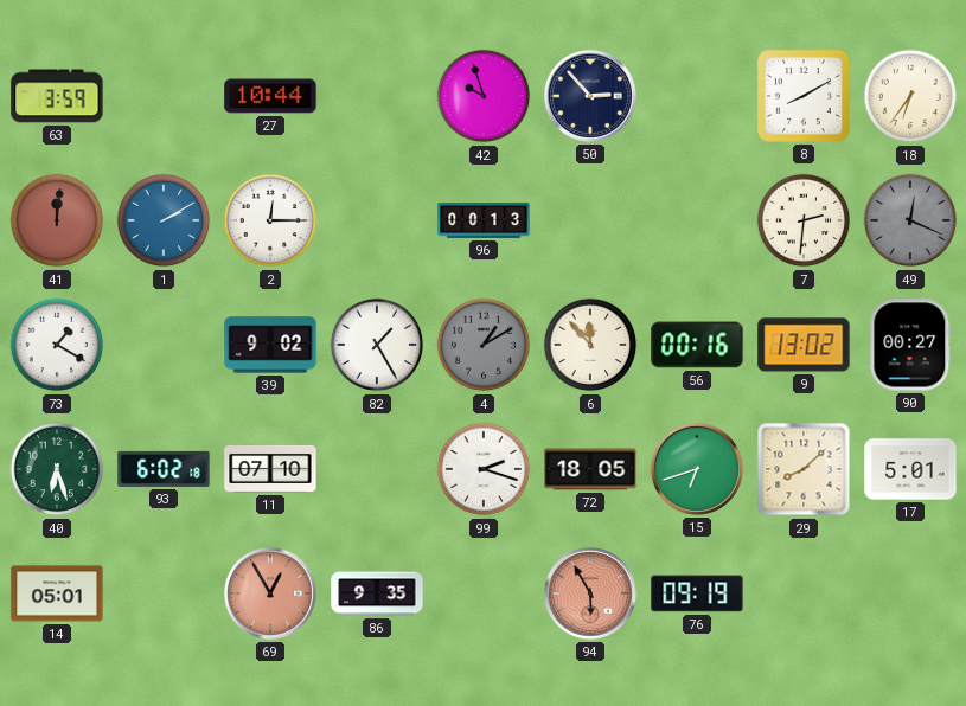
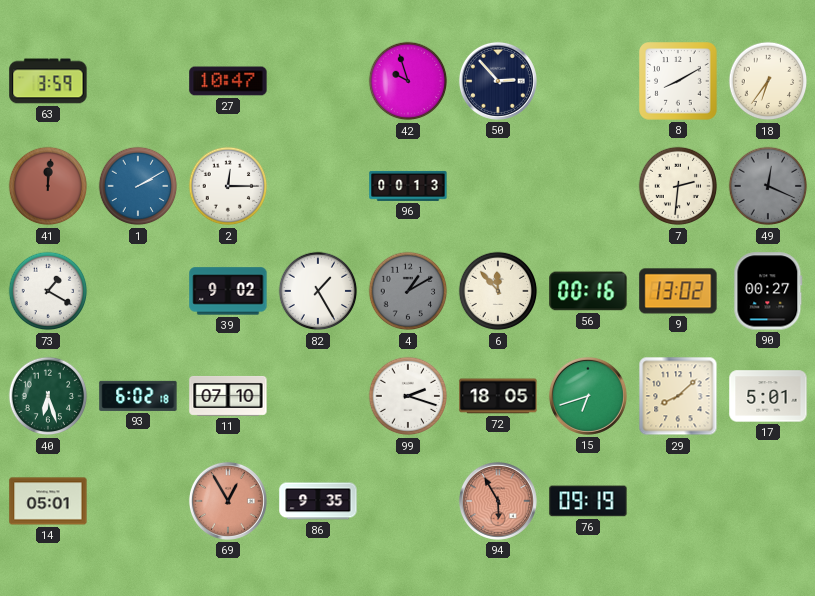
27: 10:44 -> 10:47 (228, 81)
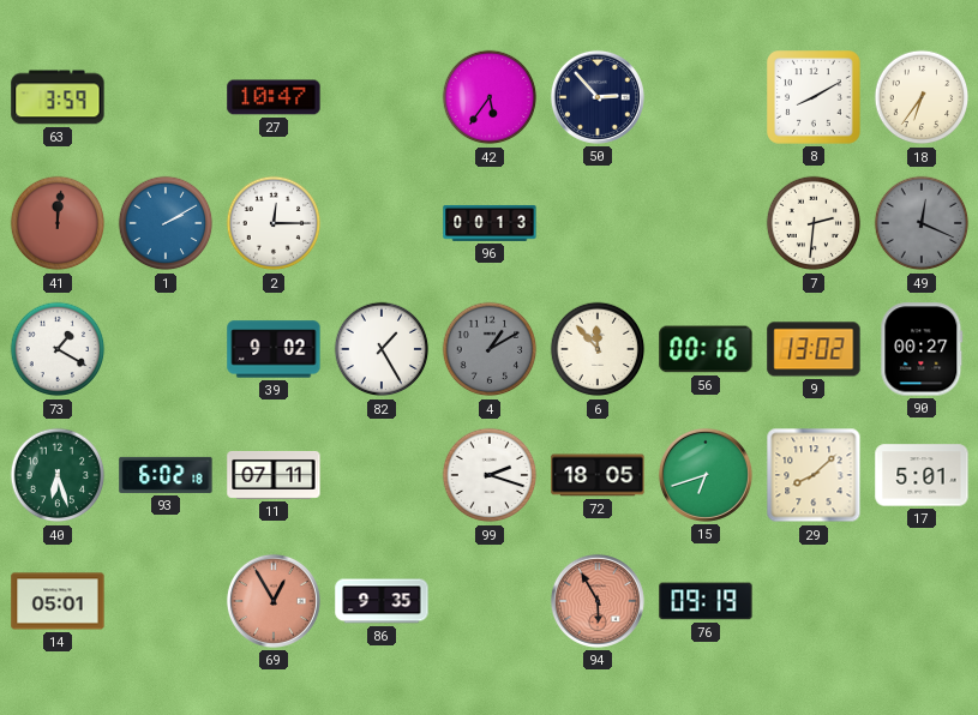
42: 9:57 -> 5:36 (490, 97)
11: 07:10 -> 07:11 (274, 475)
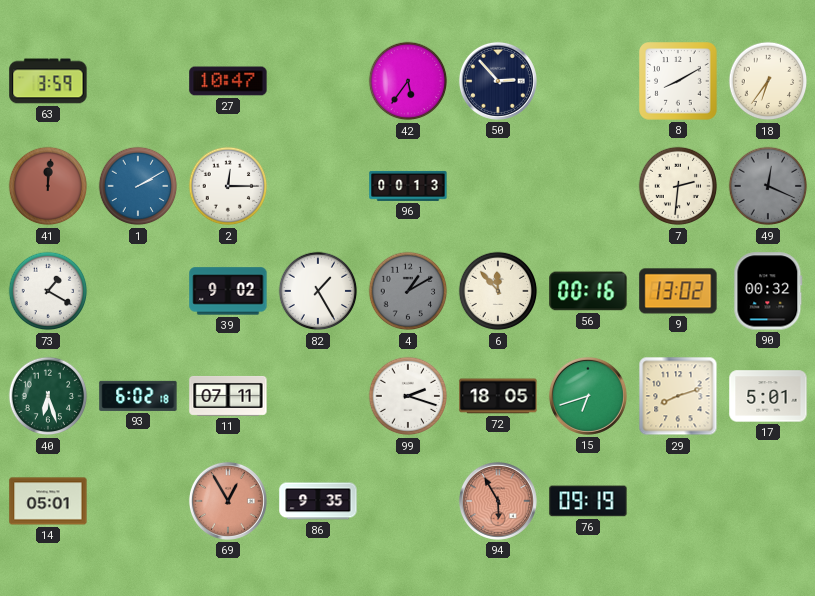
90: 00:27 -> 00:32 (768, 291)
29: 8:08 -> 8:12 (678, 396)
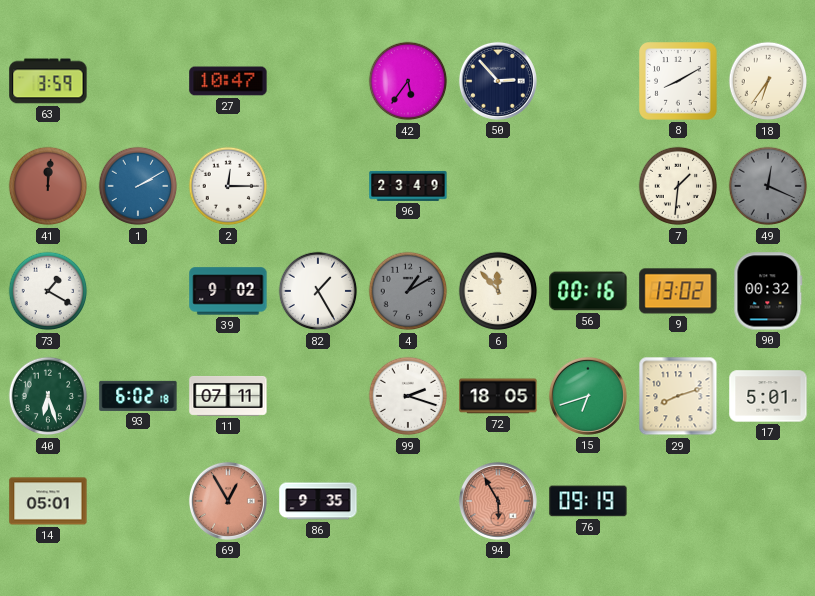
96: 00:13 -> 23:49 (408, 186)
7: 2:31 -> 1:31 (678, 186)
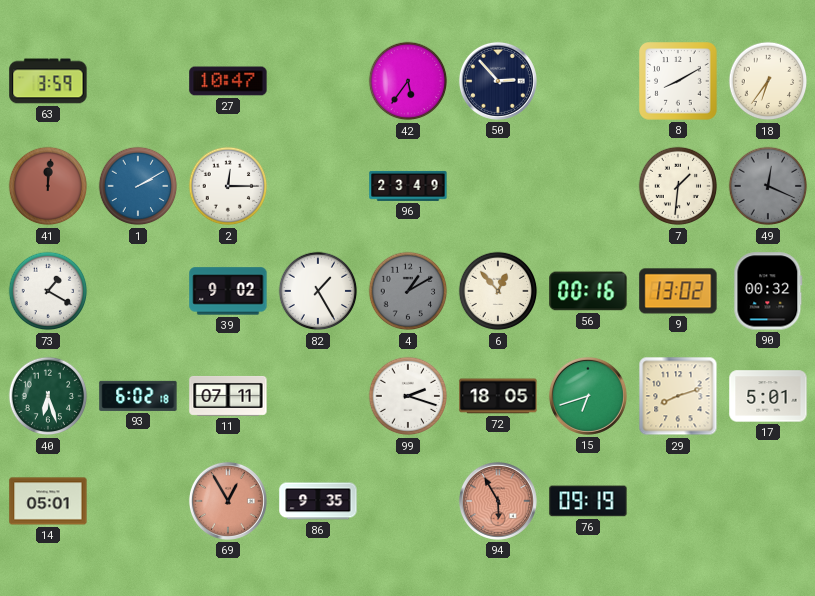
6: 11:53 -> 12:53 (498, 291)
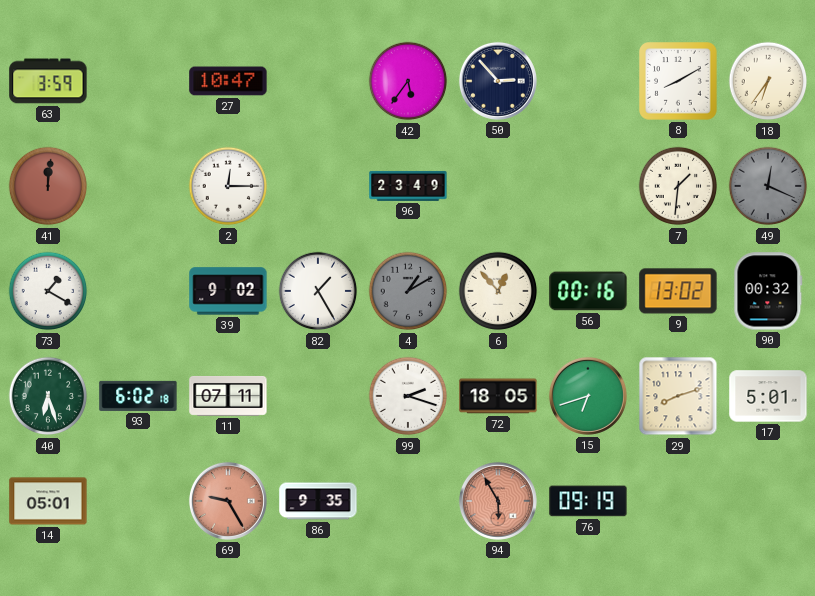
1: 2:10 -> none (138, 186)
69: 12:55 -> 9:25 (228, 501)
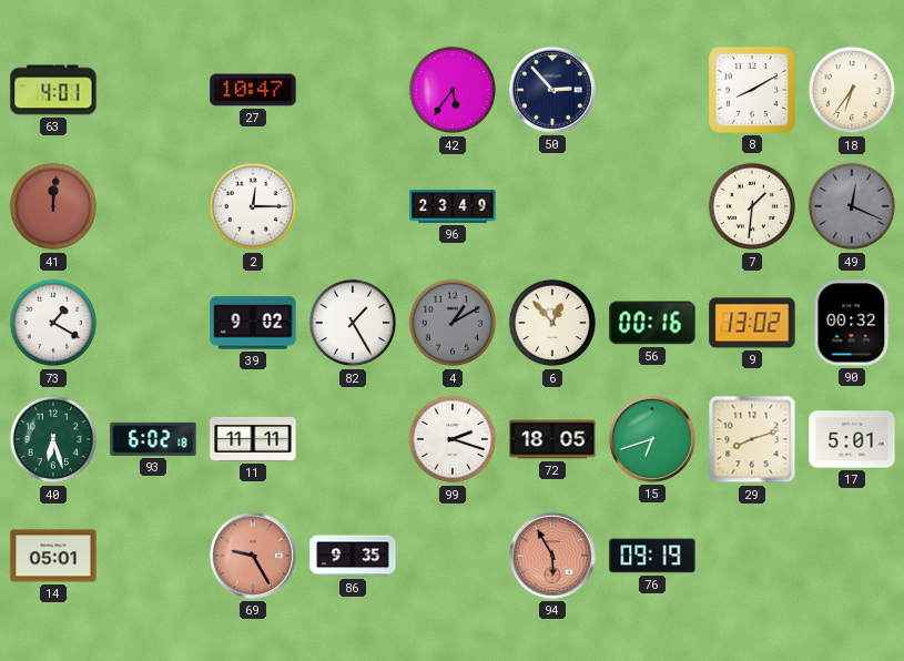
63: 3:59 -> 4:01 (53, 90)
11: 07:11 -> 11:11 (253, 439)
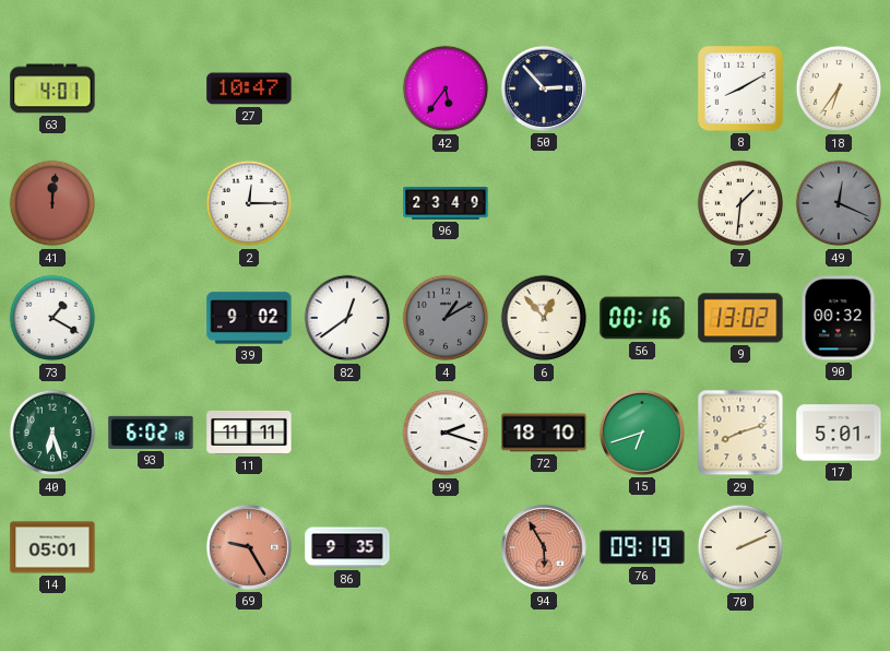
82: 1:25 -> 12:39 (347, 318)
72: 18:05 -> 18:10 (544, 433)
70: none -> 2:11 (740, 547)
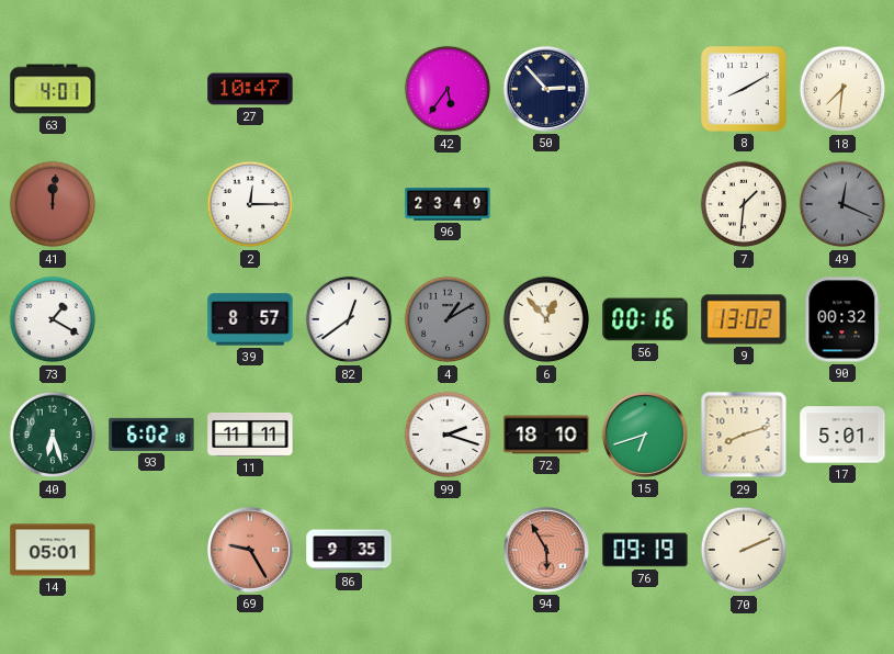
18: 6:36 -> 7:31 (842, 89)
39: 9:02 -> 8:57 (250, 319)
